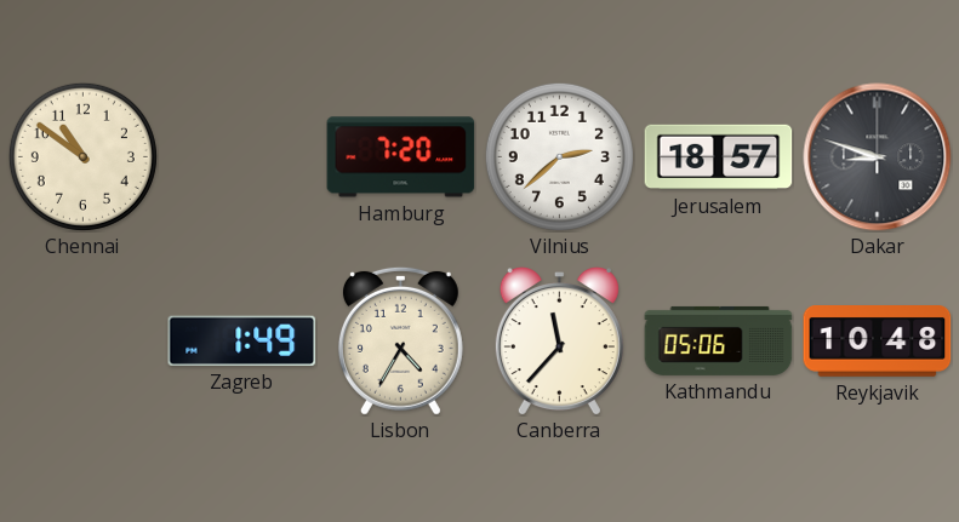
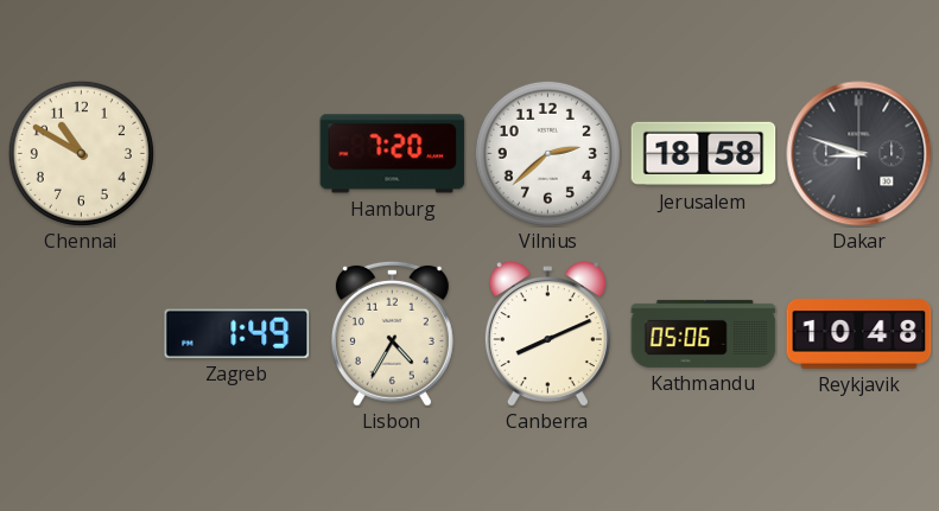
Chennai: 10:51 -> 10:50 (81, 153)
Jerusalem: 18:57 -> 18:58 (704, 154)
Canberra: 11:37 -> 8:11 (547, 334)
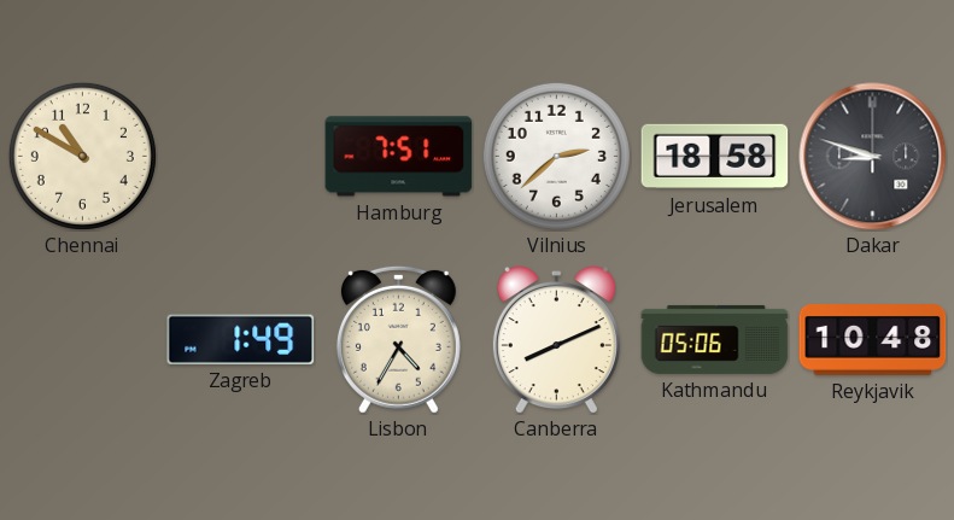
Hamburg: 7:20 -> 7:51 (399, 157)
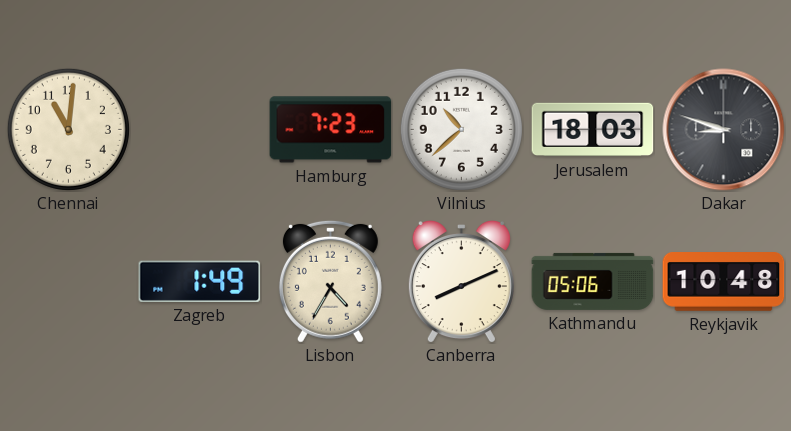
Chennai: 10:50 -> 11:01 (68, 129)
Hamburg: 7:51 -> 7:23 (331, 130)
Vilnius: 2:38 -> 10:38 (461, 129)
Jerusalem: 18:58 -> 18:03 (593, 130)
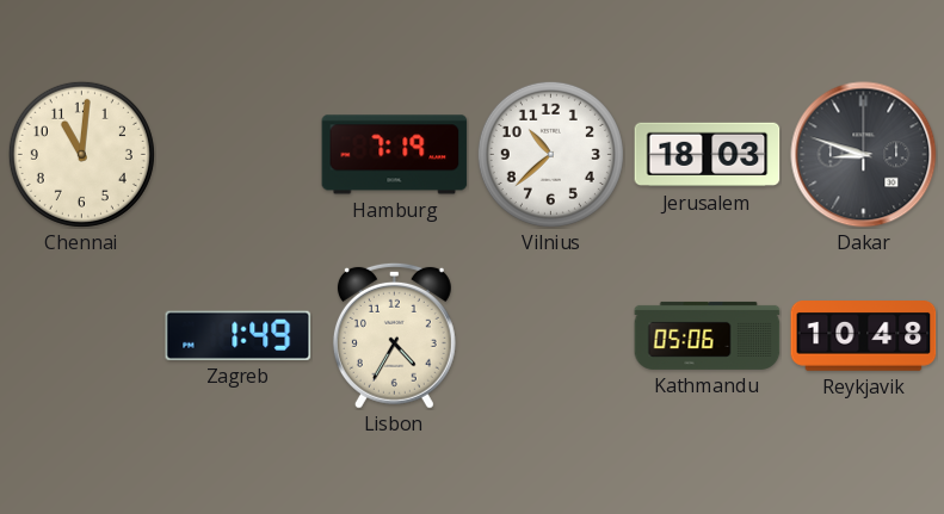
Hamburg: 7:23 -> 7:19 (395, 155)
Canberra: 8:11 -> none (461, 282)
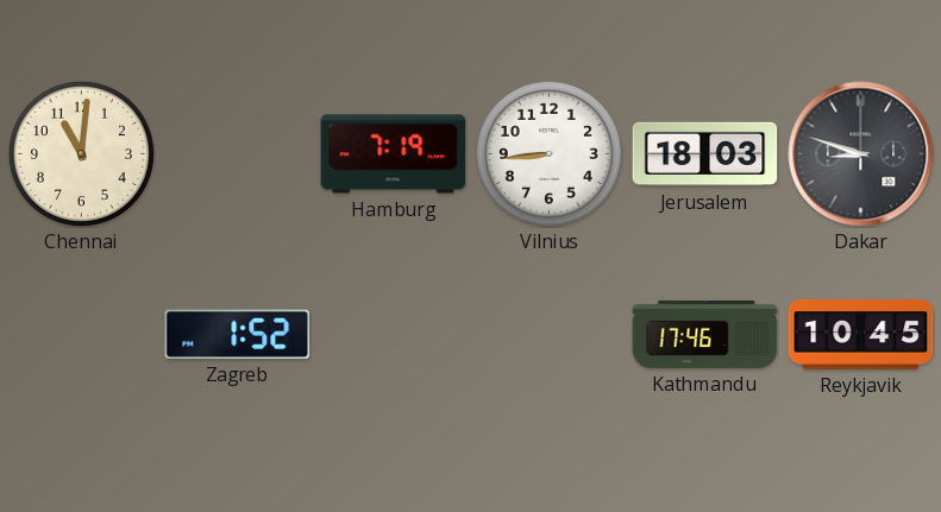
Vilnius: 10:38 -> 8:44 (548, 153)
Zagreb: 1:49 -> 1:52 (238, 334)
Lisbon: 4:35 -> none (394, 335)
Kathmandu: 05:06 -> 17:46 (705, 334)
Reykjavik: 10:48 -> 10:45 (861, 335)
